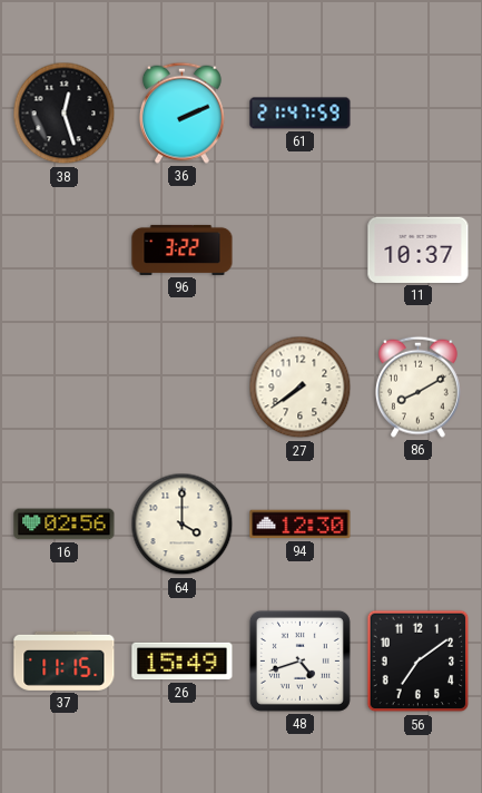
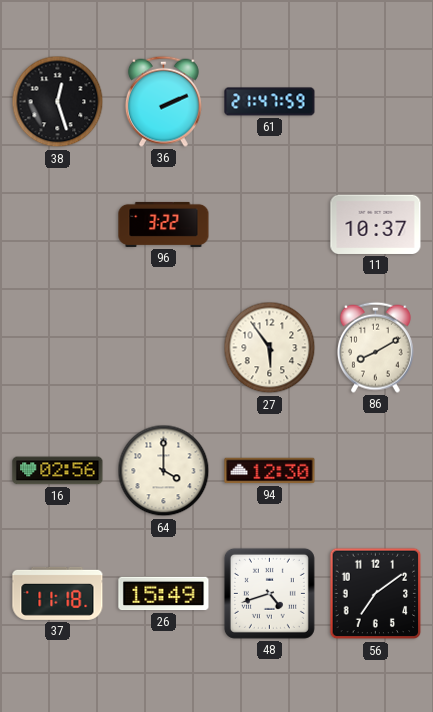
27: 7:39 -> 5:54 (270, 348)
37: 11:15 -> 11:18 (58, 593)
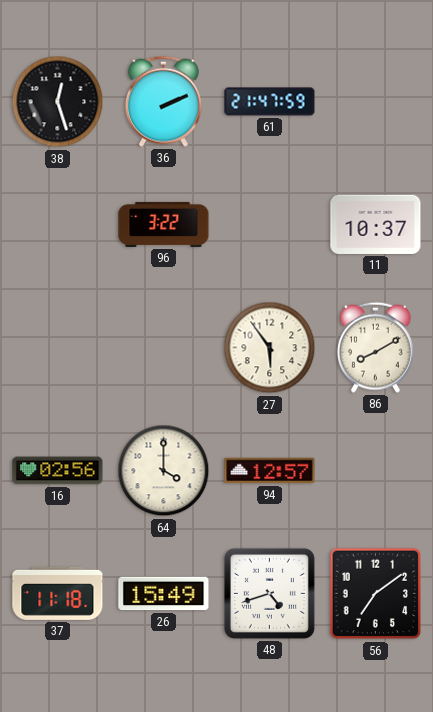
94: 12:30 -> 12:57 (270, 471)
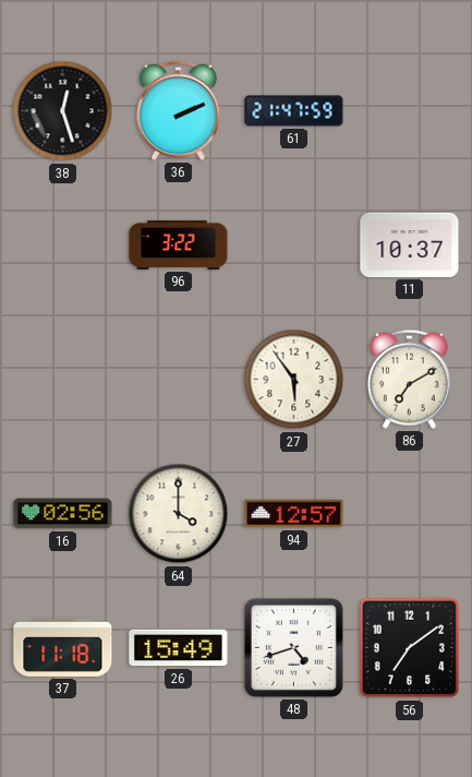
86: 8:10 -> 7:10 (409, 379)
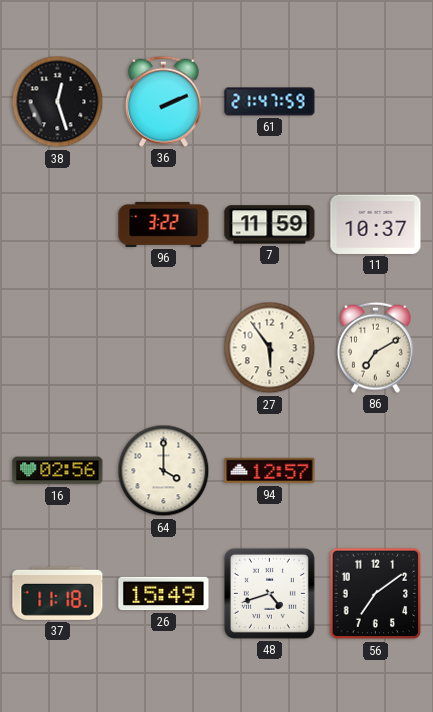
7: none -> 11:59 (270, 225)
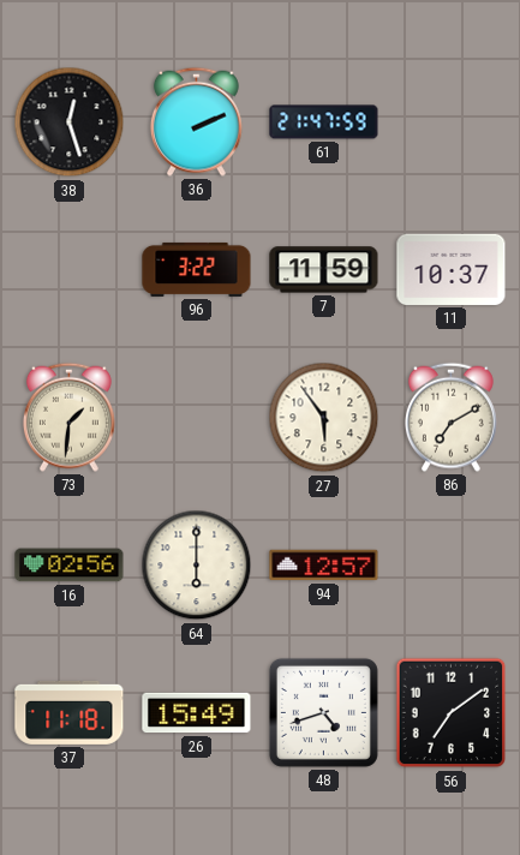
73: none -> 1:31 (68, 417)
64: 4:00 -> 6:00 (197, 566)
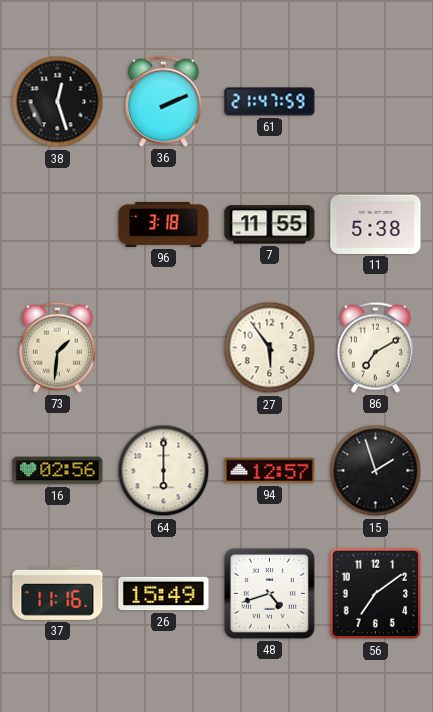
96: 3:22 -> 3:18 (164, 224)
7: 11:59 -> 11:55 (270, 225)
11: 10:37 -> 5:38 (376, 224)
15: none -> 1:57 (376, 471)
37: 11:18 -> 11:16 (58, 593)
